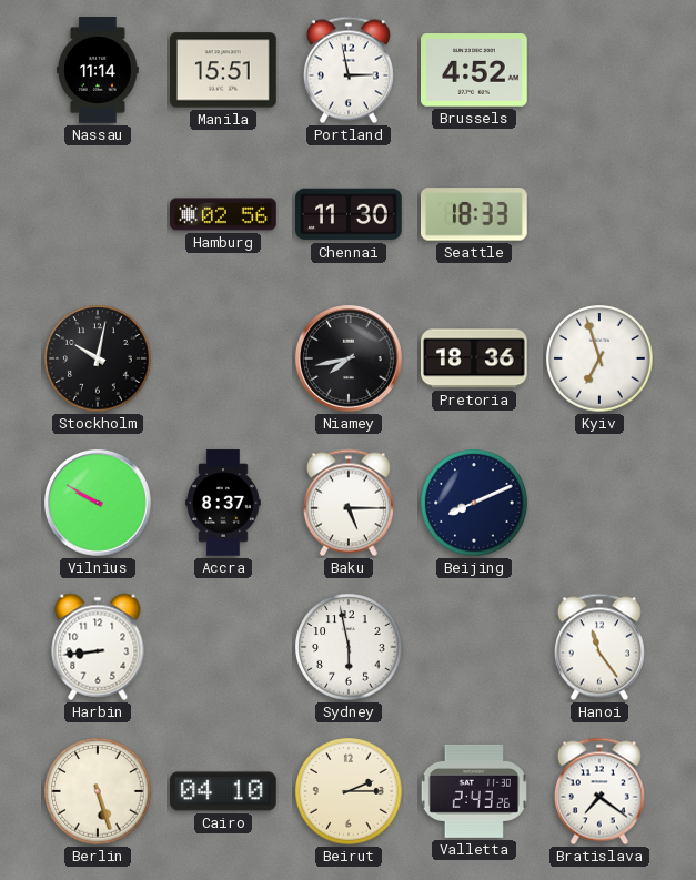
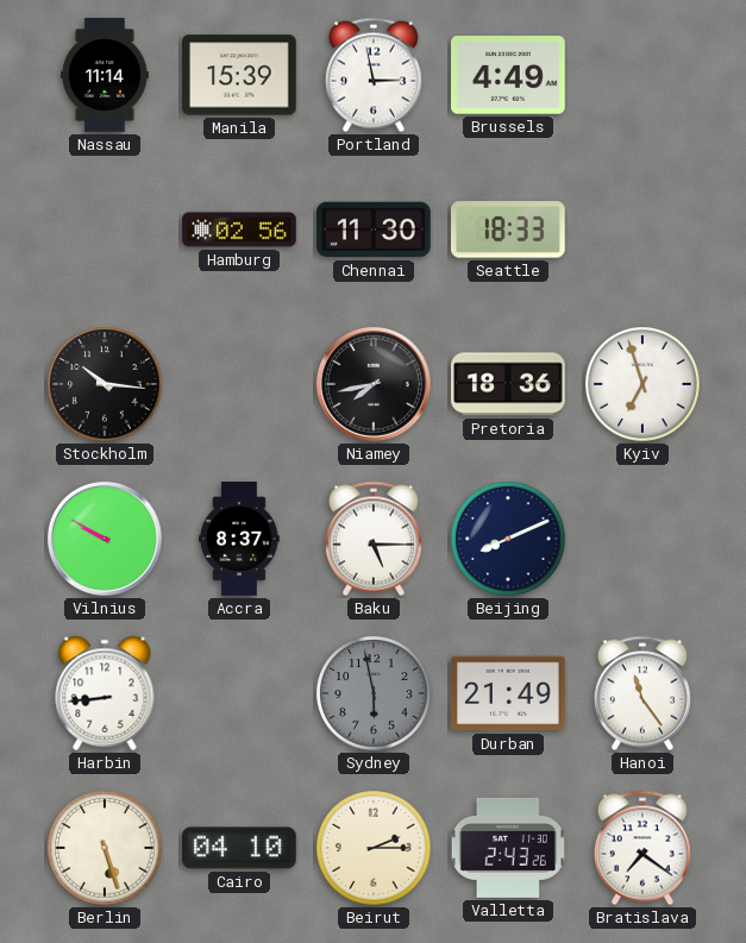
Manila: 15:51 -> 15:39 (240, 75)
Brussels: 4:52 -> 4:49 (509, 75)
Stockholm: 10:02 -> 10:16 (105, 384)
Sydney dial: white -> grey (374, 693)
Durban: none -> 21:49 (509, 693)
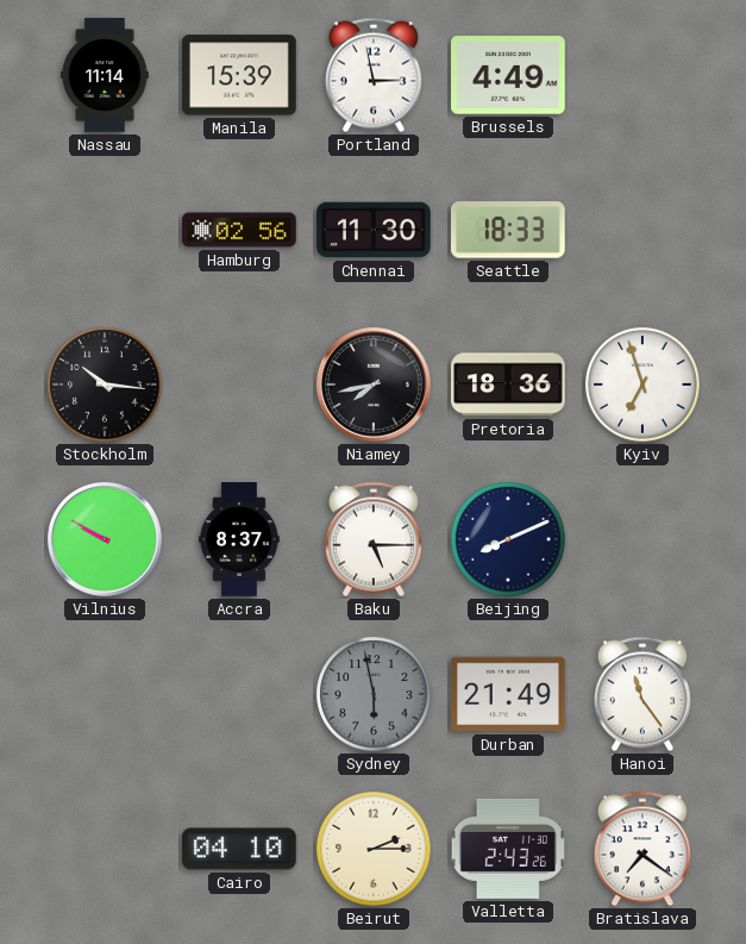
Harbin: 8:44 -> none (105, 693)
Berlin: 5:27 -> none (105, 848)
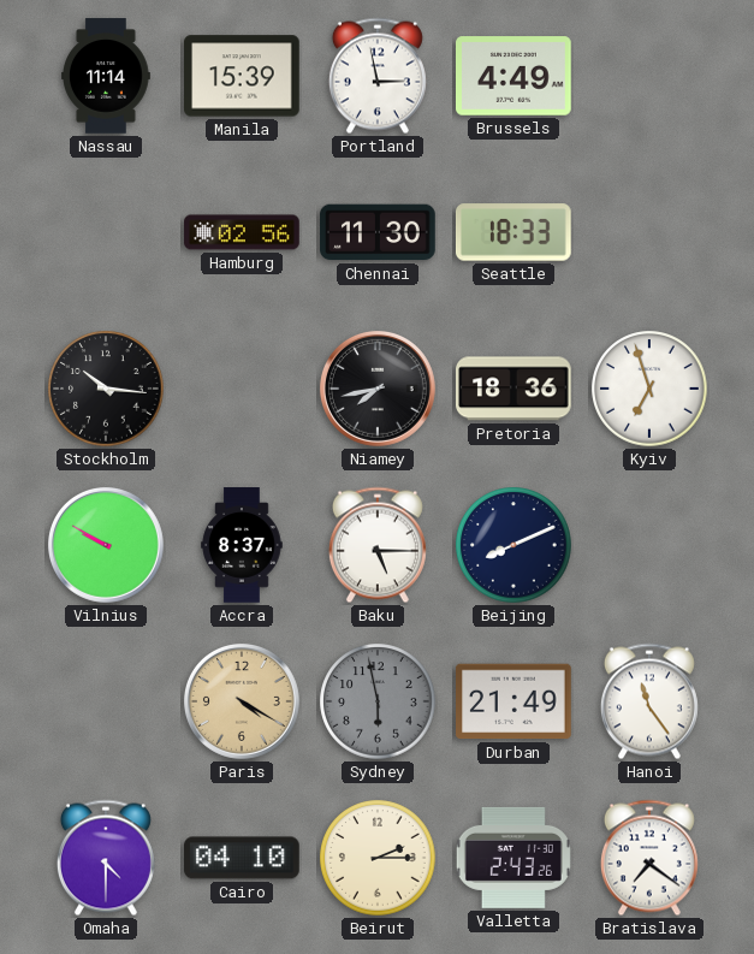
Paris: none -> 4:20 (242, 701)
Omaha: none -> 4:30 (106, 858)
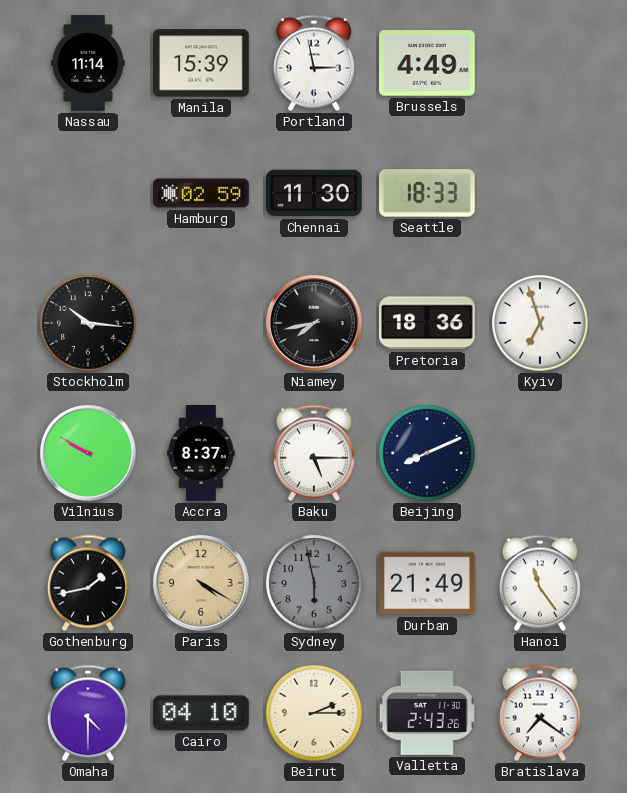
Hamburg: 02:56 -> 02:59 (201, 193)
Gothenburg: none -> 1:43 (88, 583)
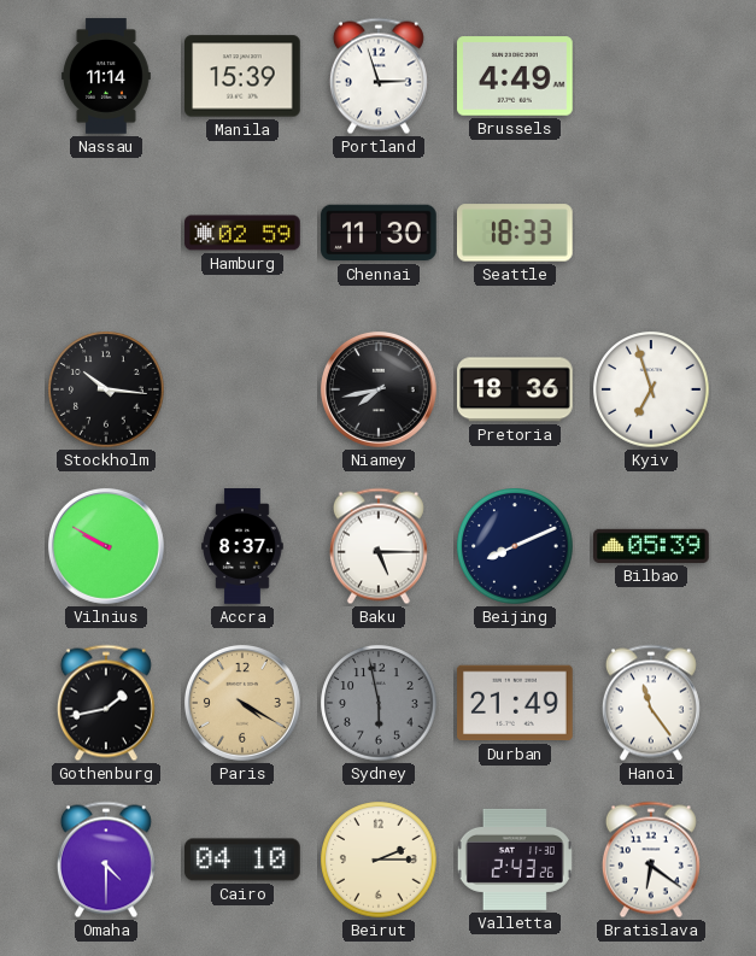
Portland: 2:58 -> 2:57 (379, 76)
Bilbao: none -> 05:39 (652, 546)
Bratislava: 7:21 -> 6:21 (651, 860)
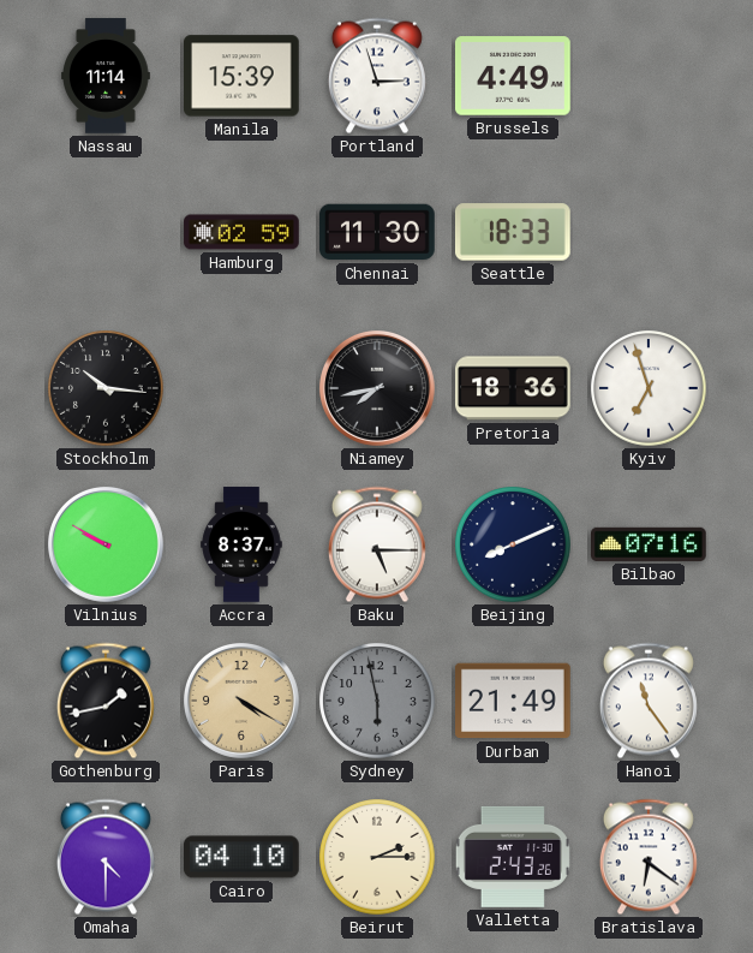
Bilbao: 05:39 -> 07:16 (650, 544)
